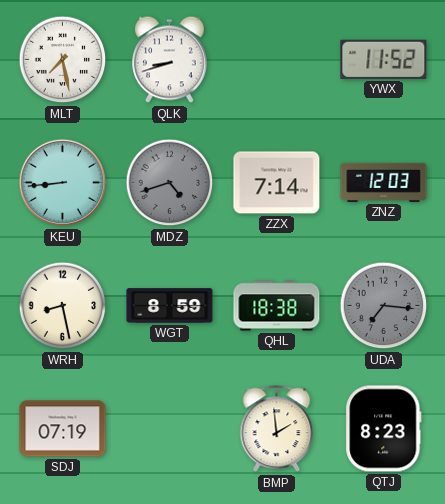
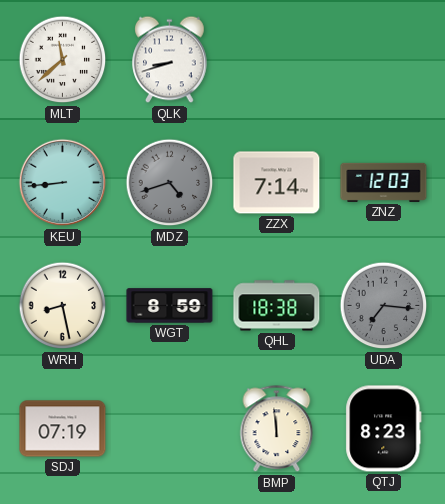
MLT: 7:28 -> 11:38 (63, 60)
YWX: 11:52 -> none (384, 59)
BMP: 1:59 -> 11:59 (277, 429)
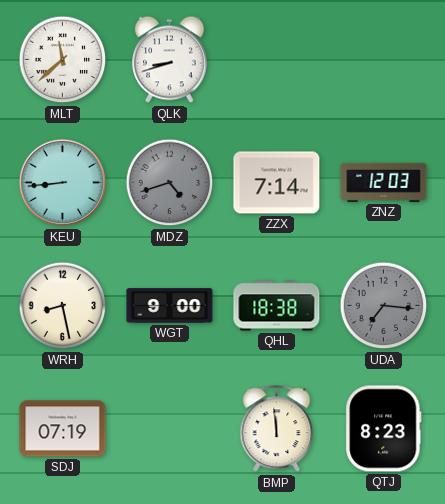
WGT: 8:59 -> 9:00 (170, 306)
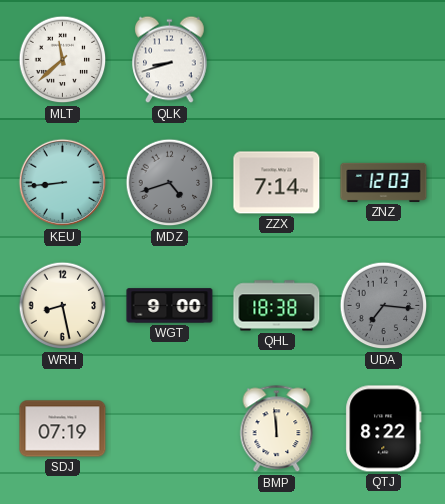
QTJ: 8:23 -> 8:22 (384, 429)
